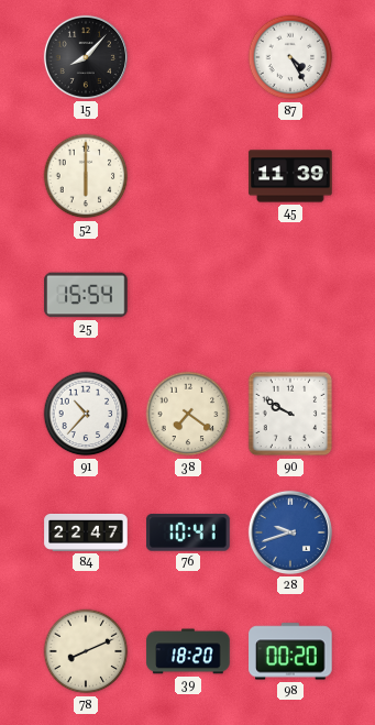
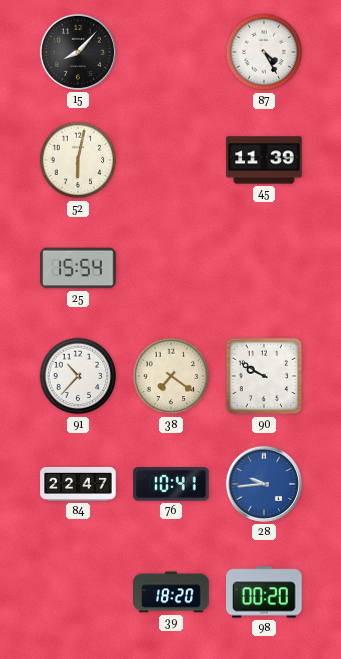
52: 6:00 -> 6:02 (78, 160)
28: 9:42 -> 9:44 (264, 484)
78: 8:11 -> none (86, 651)
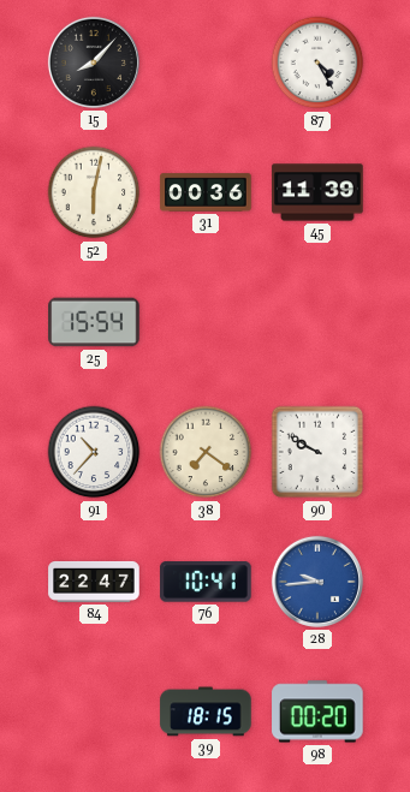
31: none -> 00:36 (206, 192)
39: 18:20 -> 18:15 (206, 711)
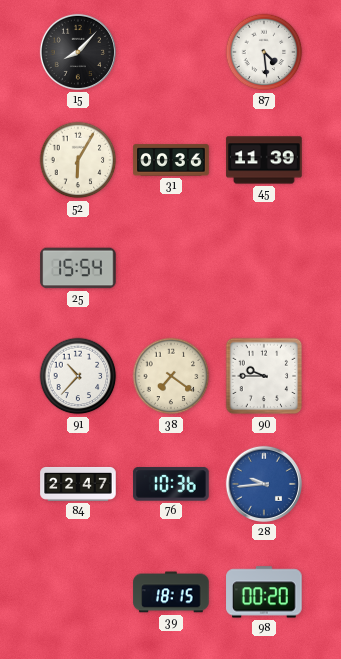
87: 4:25 -> 4:29 (264, 52)
52: 6:02 -> 6:05 (78, 160)
90: 9:50 -> 9:45 (264, 376)
76: 10:41 -> 10:36 (171, 484)
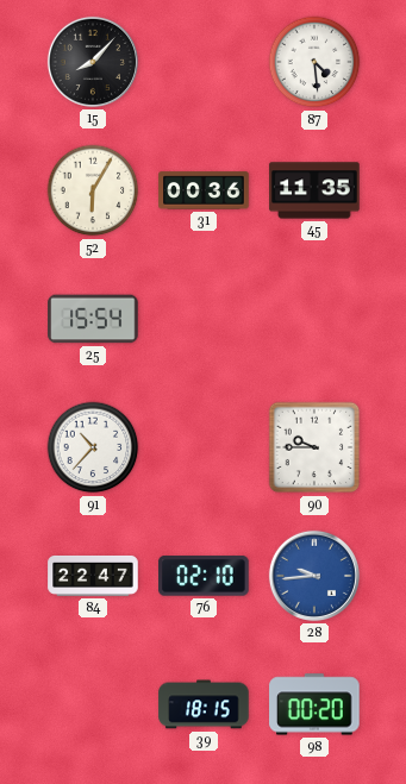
45: 11:39 -> 11:35 (314, 190)
38: 7:21 -> none (171, 376)
76: 10:36 -> 02:10 (204, 576)
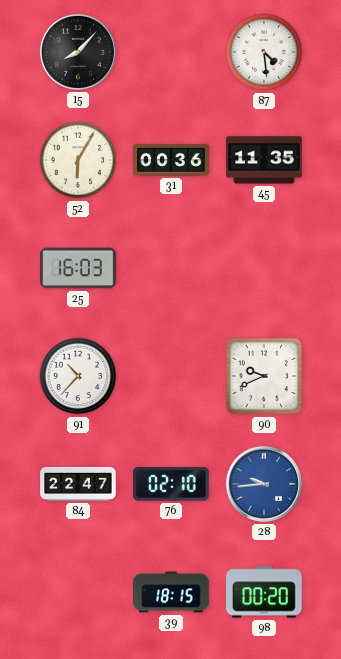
25: 15:54 -> 16:03 (78, 268)
90: 9:45 -> 9:41 (264, 376)
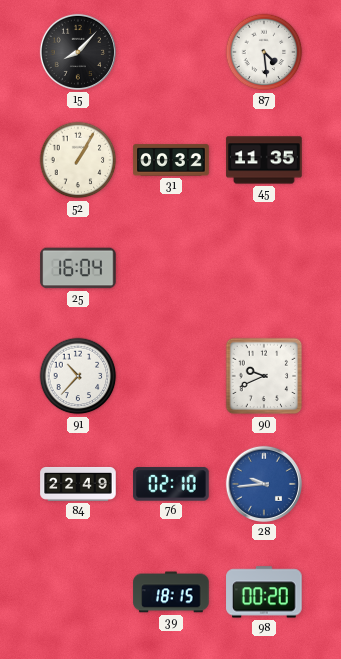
52: 6:05 -> 1:05 (78, 160)
31: 00:36 -> 00:32 (171, 160)
25: 16:03 -> 16:04 (78, 268)
84: 22:47 -> 22:49 (78, 484)
